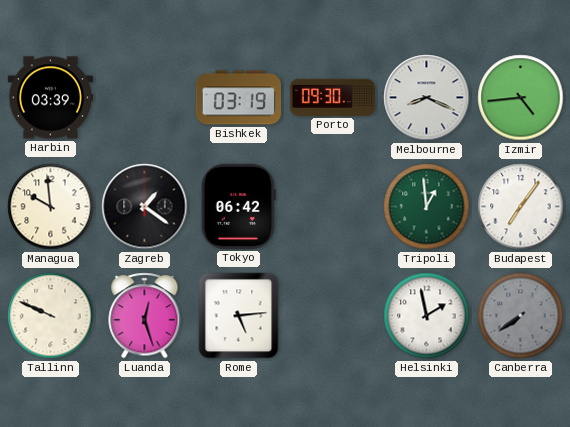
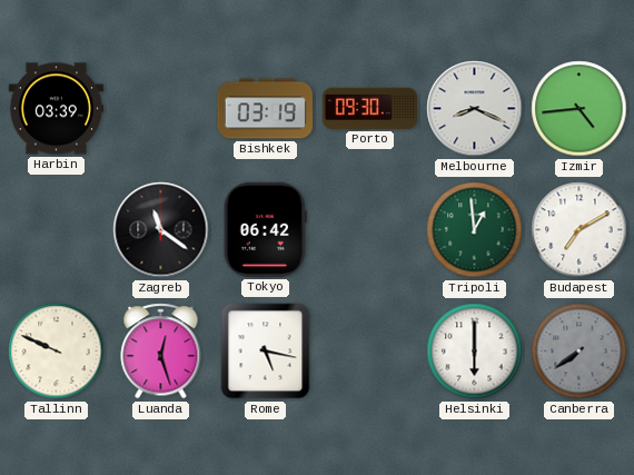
Managua: 9:59 -> none (51, 207)
Zagreb: 1:21 -> 11:21 (161, 230)
Budapest: 7:06 -> 7:10 (579, 230)
Rome: 5:14 -> 5:17 (266, 352)
Helsinki: 1:58 -> 6:00 (475, 352)
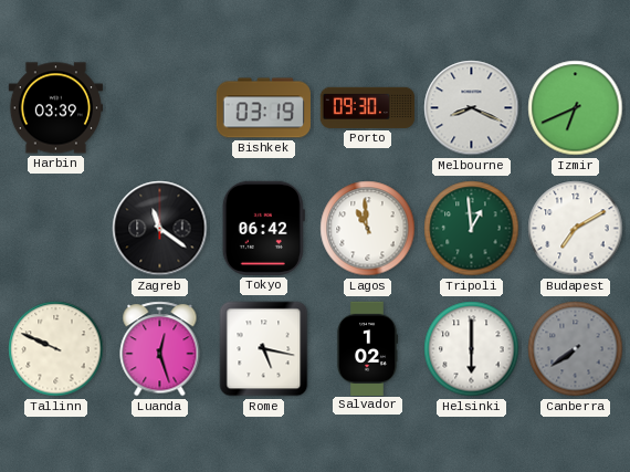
Izmir: 4:44 -> 6:41 (576, 108)
Lagos: none -> 10:59 (368, 229)
Salvador: none -> 1:02 (367, 348)
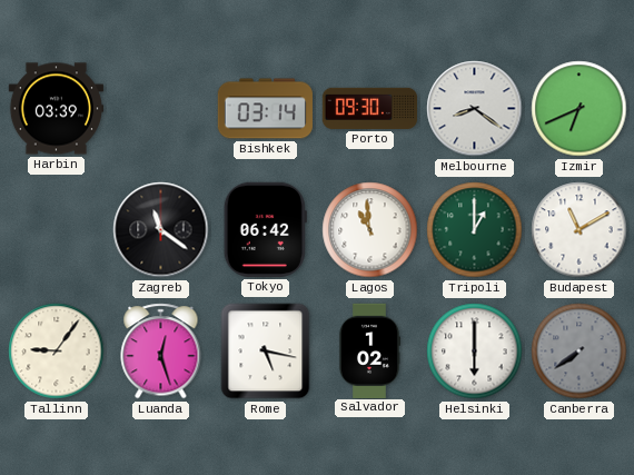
Bishkek: 03:19 -> 03:14 (265, 109)
Melbourne: 8:19 -> 8:21 (475, 109)
Tripoli: 12:59 -> 1:00 (475, 230)
Budapest: 7:10 -> 11:10 (579, 230)
Tallinn: 9:49 -> 9:06 (57, 352)
